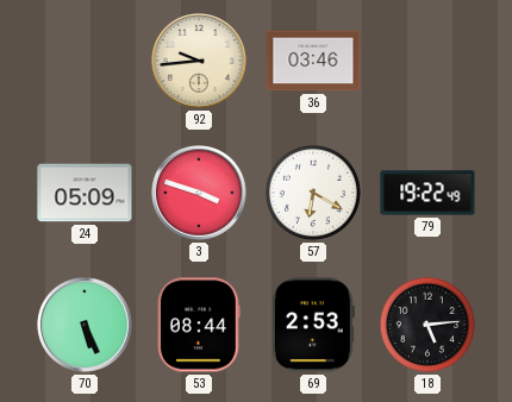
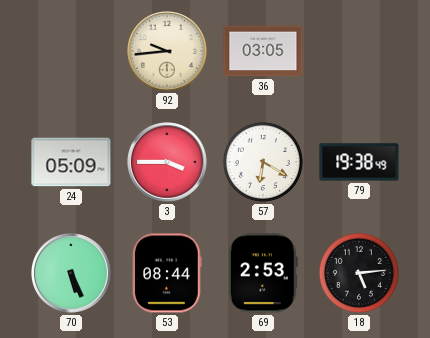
36: 03:46 -> 03:05 (263, 51)
3: 3:48 -> 3:45 (168, 163)
79: 19:22 -> 19:38 (359, 162)
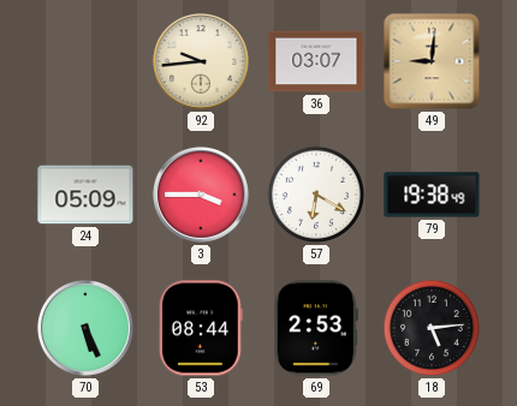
36: 03:05 -> 03:07 (316, 61)
49: none -> 9:01 (432, 61)
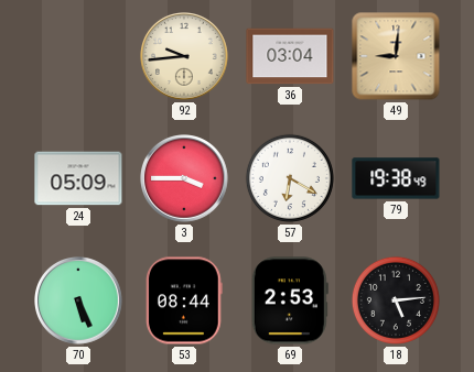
36: 03:07 -> 03:04 (290, 56)
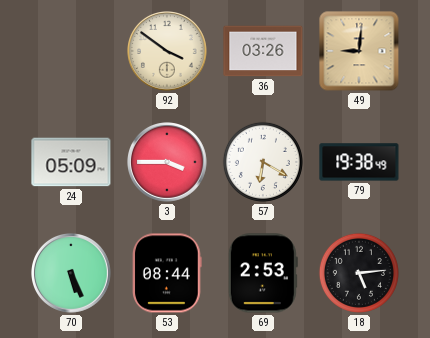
92: 9:44 -> 3:51 (168, 52)
36: 03:04 -> 03:26 (263, 51)
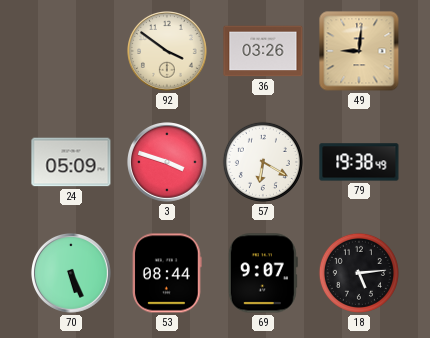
3: 3:45 -> 3:48 (168, 163)
69: 2:53 -> 9:07 (263, 273)
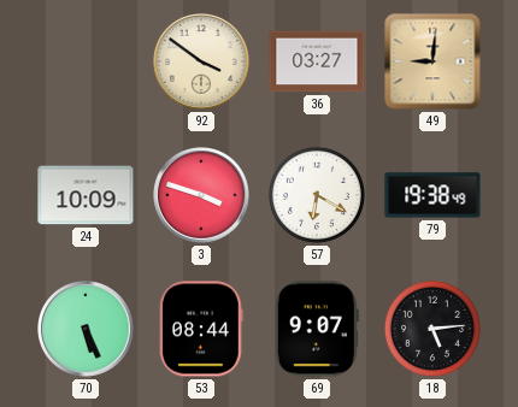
36: 03:26 -> 03:27 (317, 61)
24: 05:09 -> 10:09 (86, 195)
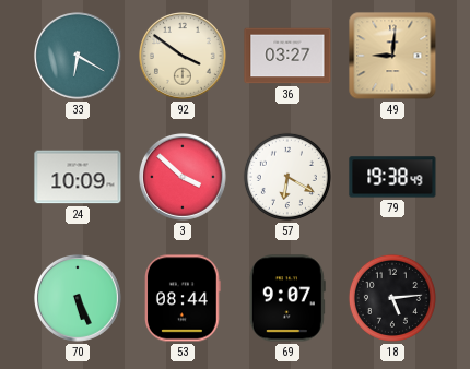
33: none -> 6:20 (79, 57)
3: 3:48 -> 3:52 (184, 178)
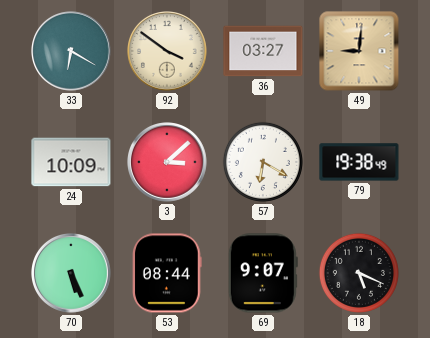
3: 3:52 -> 3:08 (168, 163)
18: 5:14 -> 5:19 (359, 273)
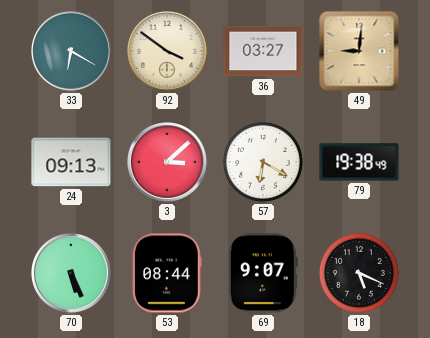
24: 10:09 -> 09:13 (71, 162)
